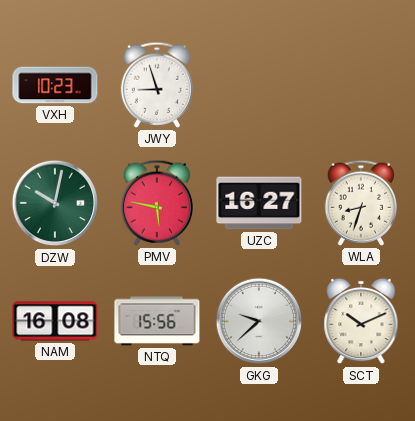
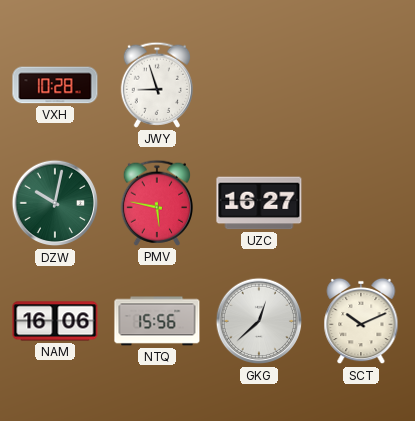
VXH: 10:23 -> 10:28 (55, 85)
WLA: 8:33 -> none (360, 203)
NAM: 16:08 -> 16:06 (55, 321)
GKG: 9:38 -> 12:38 (259, 321)
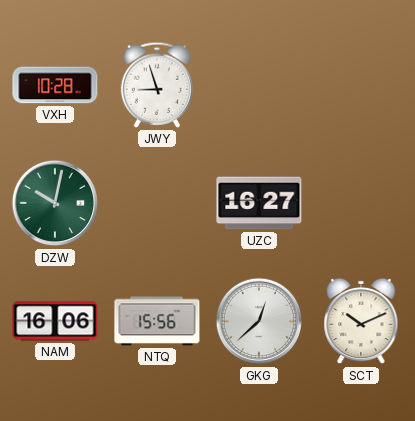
PMV: 5:47 -> none (156, 203)
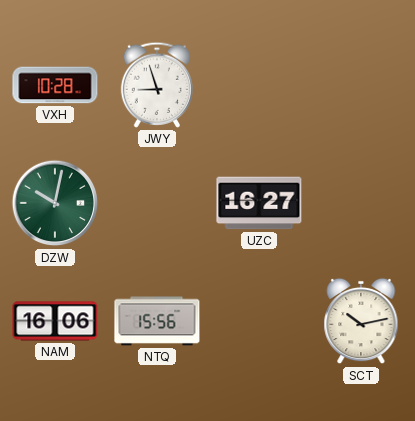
GKG: 12:38 -> none (259, 321)
SCT: 10:11 -> 10:13 (361, 321)
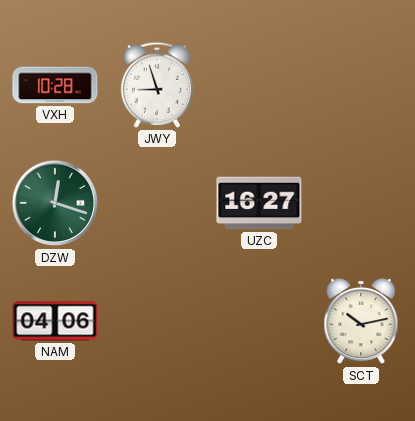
DZW: 10:02 -> 12:18 (55, 203)
NAM: 16:06 -> 04:06 (55, 321)
NTQ: 15:56 -> none (157, 321)
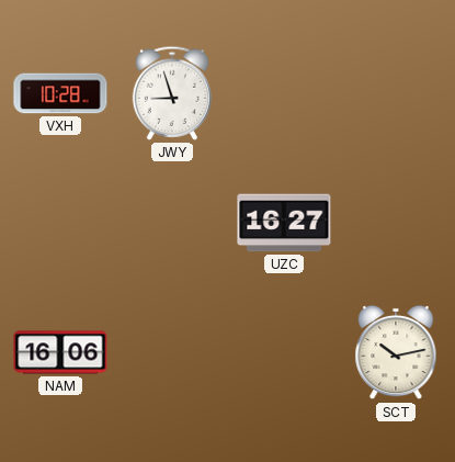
DZW: 12:18 -> none (55, 203)
NAM: 04:06 -> 16:06 (60, 352)
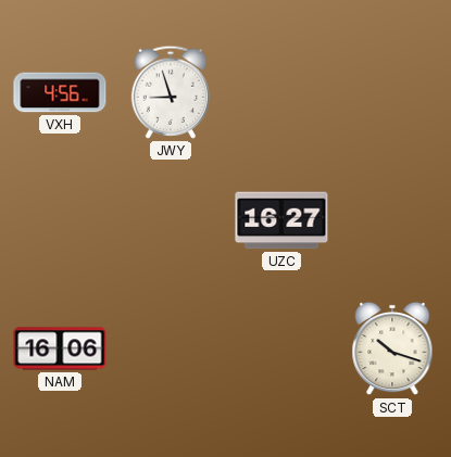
VXH: 10:28 -> 4:56 (60, 92)
SCT: 10:13 -> 10:18 (392, 348)
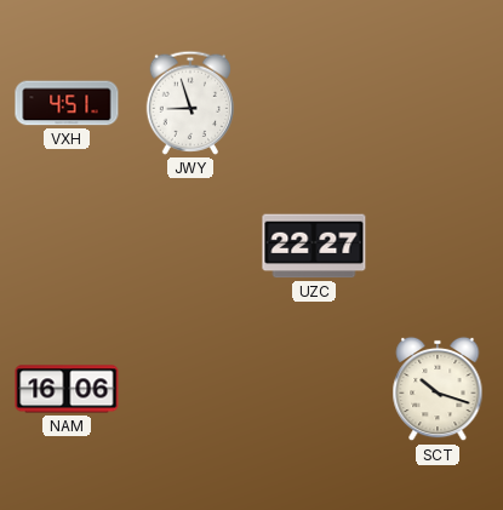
VXH: 4:56 -> 4:51 (67, 103)
UZC: 16:27 -> 22:27 (314, 246)
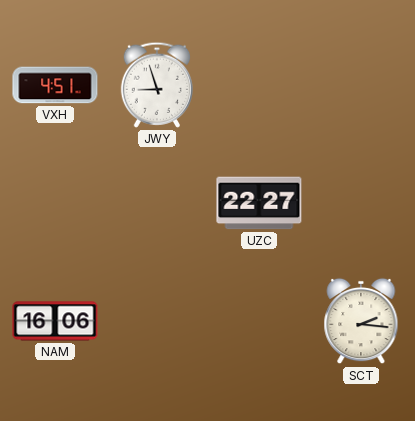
SCT: 10:18 -> 2:16 (361, 321)
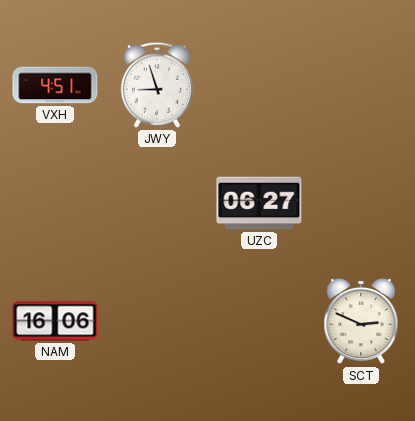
UZC: 22:27 -> 06:27 (259, 203)
SCT: 2:16 -> 2:49 (361, 321)
